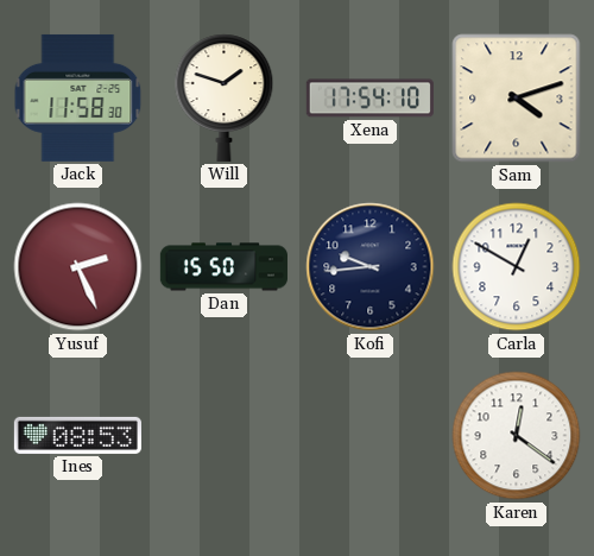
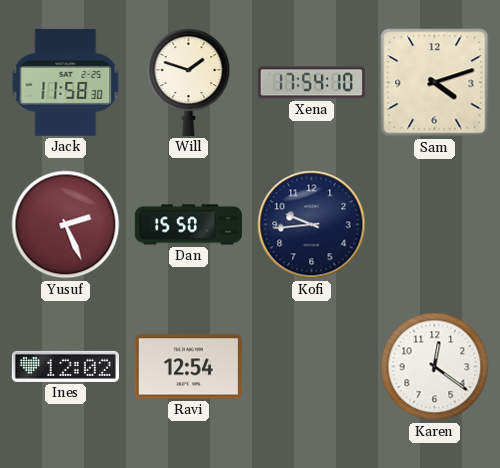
Carla: 12:50 -> none (517, 267)
Ines: 08:53 -> 12:02 (65, 366)
Ravi: none -> 12:54 (188, 367)
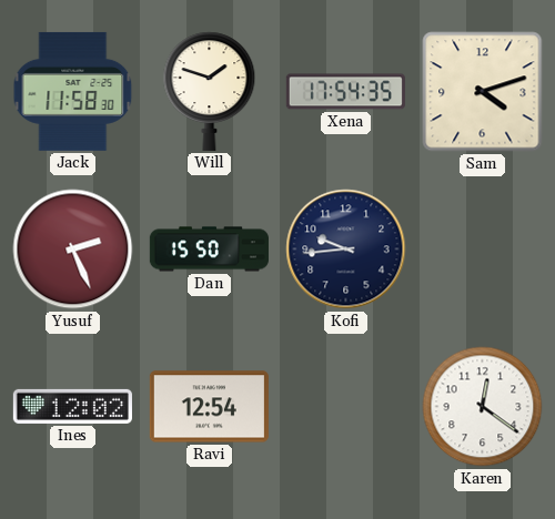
Xena: 17:54:10 -> 17:54:35 (345, 92)
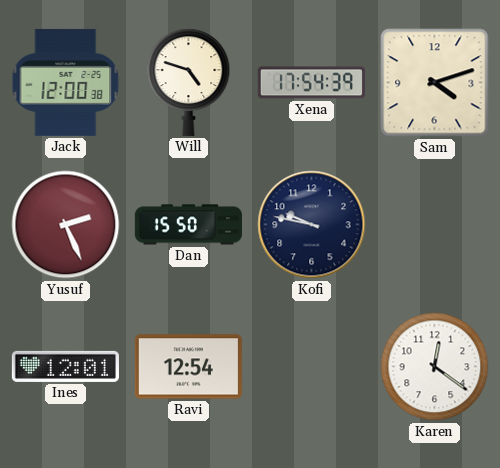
Jack: 11:58 -> 12:00 (66, 82)
Will: 1:48 -> 4:48 (189, 82)
Xena: 17:54:35 -> 17:54:39 (311, 83)
Kofi: 9:44 -> 9:47 (312, 225)
Ines: 12:02 -> 12:01 (65, 366)
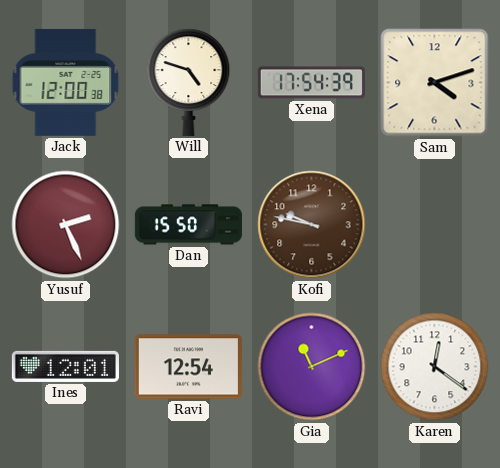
Kofi dial: navy -> brown (312, 225)
Gia: none -> 11:11 (312, 367)
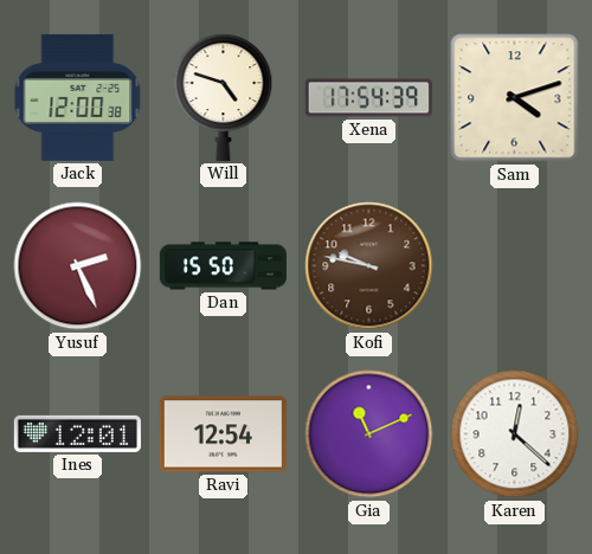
Karen: 12:21 -> 12:22 (515, 434)
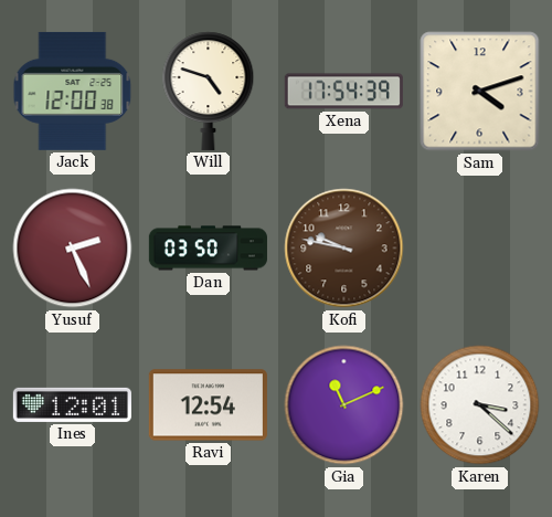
Dan: 15:50 -> 03:50 (208, 249)
Karen: 12:22 -> 3:22 (480, 405)
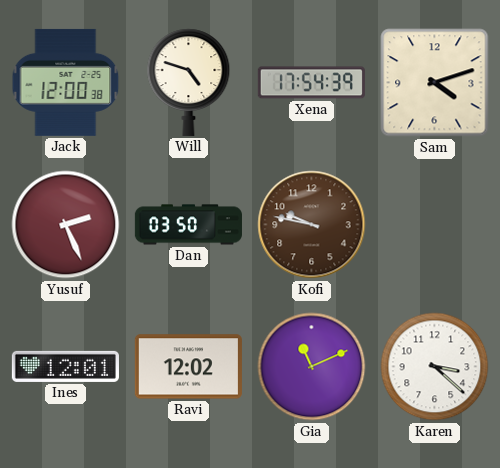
Ravi: 12:54 -> 12:02 (188, 367)
